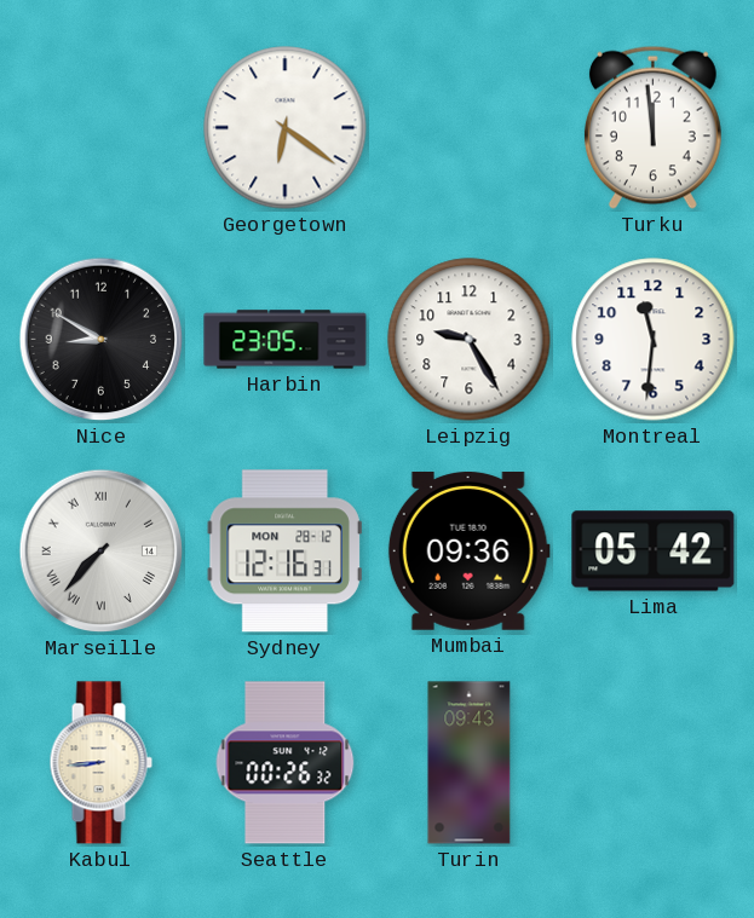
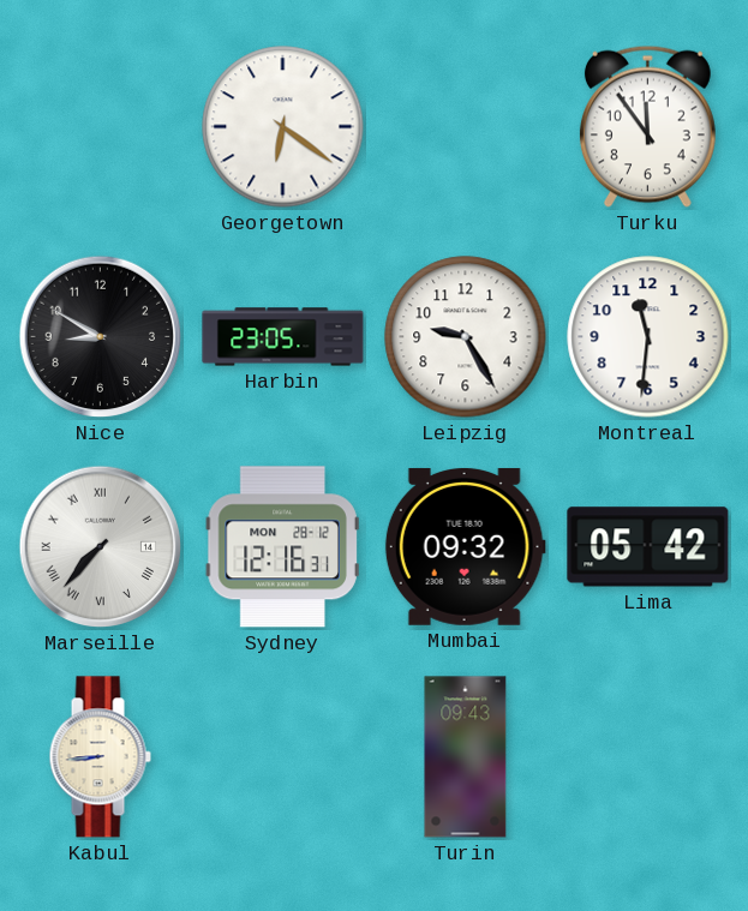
Turku: 11:59 -> 11:54 (647, 126)
Mumbai: 09:36 -> 09:32 (465, 546)
Seattle: 00:26 -> none (286, 763)
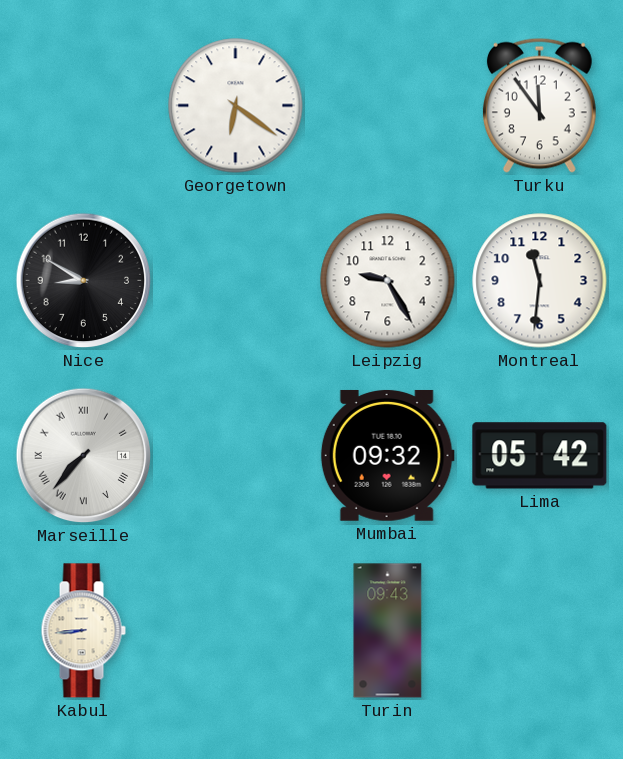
Harbin: 23:05 -> none (283, 337)
Sydney: 12:16 -> none (282, 547)
